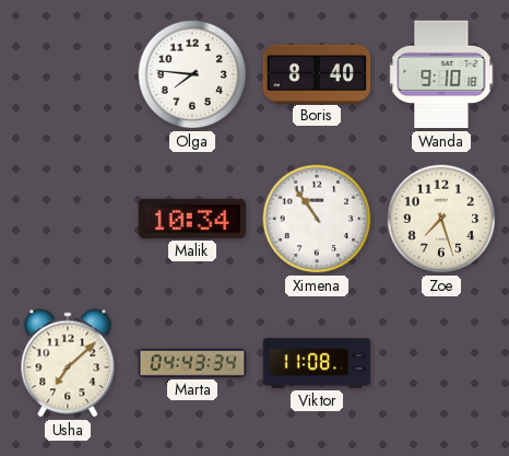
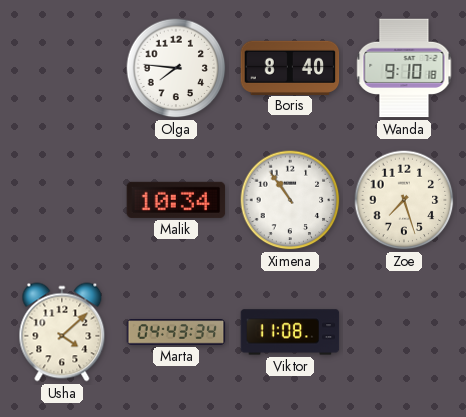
Usha: 7:08 -> 4:08 (62, 332)
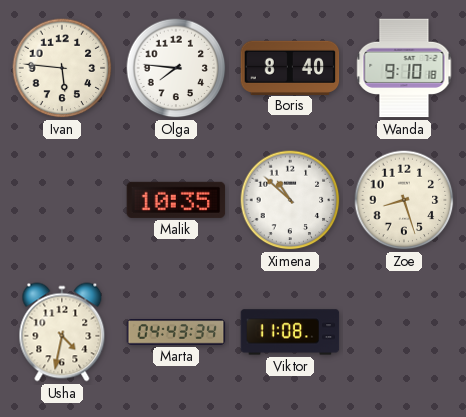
Ivan: none -> 5:46 (62, 68)
Malik: 10:34 -> 10:35 (176, 200)
Ximena: 10:54 -> 10:52 (290, 200)
Zoe: 7:27 -> 8:27 (404, 200)
Usha: 4:08 -> 4:32 (62, 332)
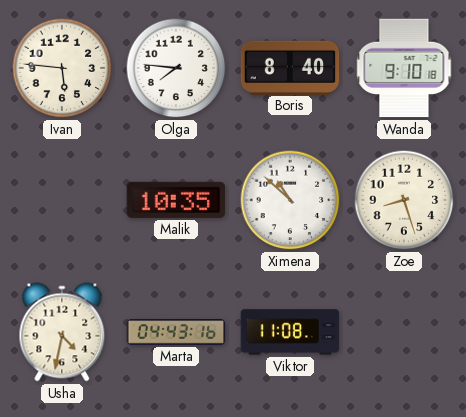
Marta: 04:43:34 -> 04:43:16 (176, 332)
